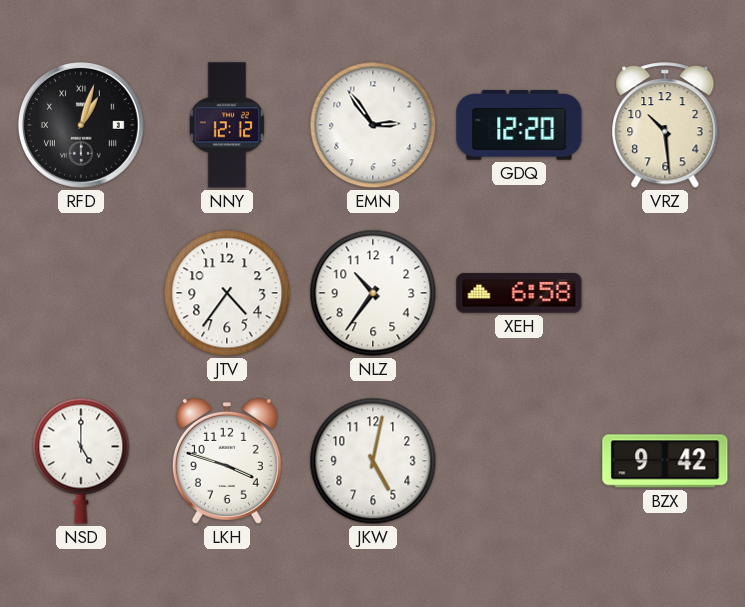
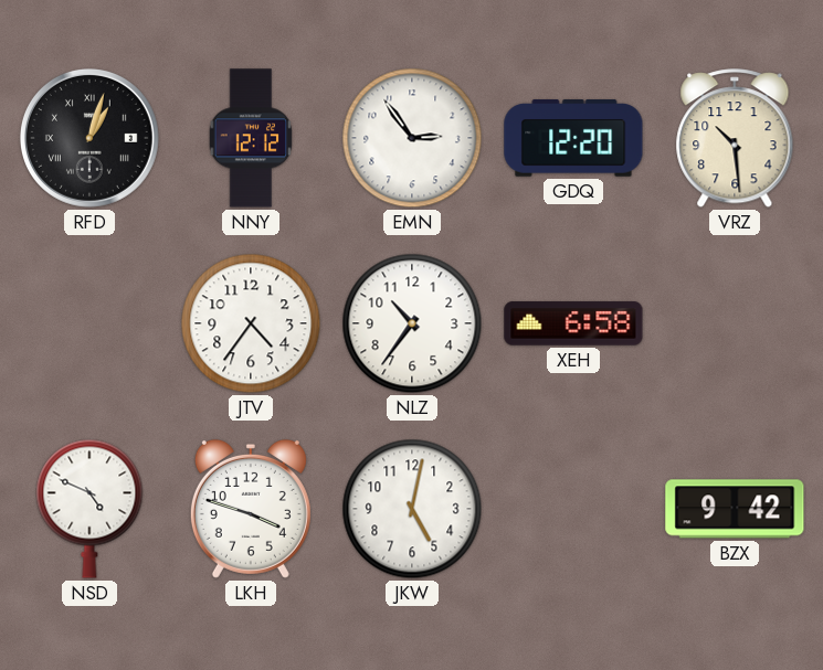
NSD: 5:00 -> 4:49 (89, 509)
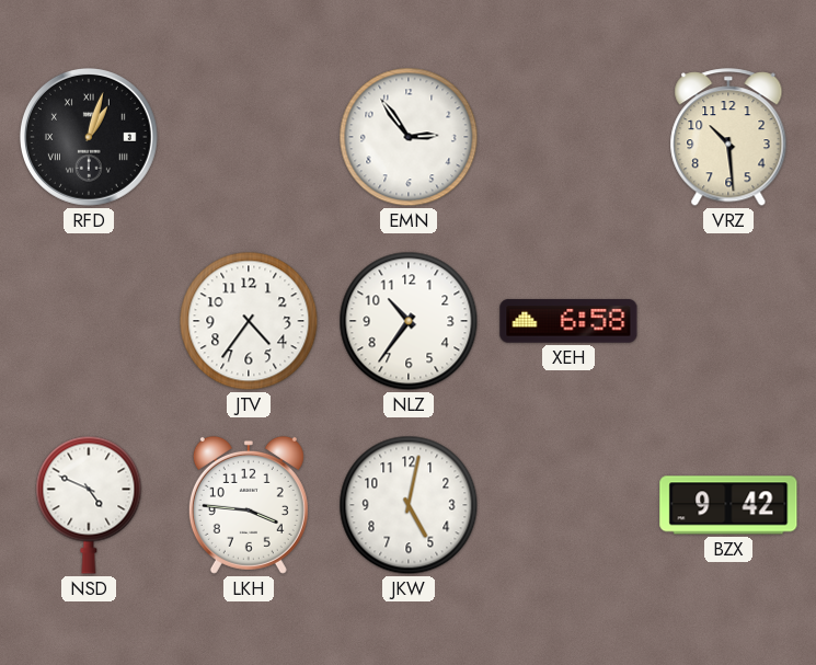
NNY: 12:12 -> none (251, 138)
GDQ: 12:20 -> none (573, 138)
LKH: 3:48 -> 3:46 (249, 505)
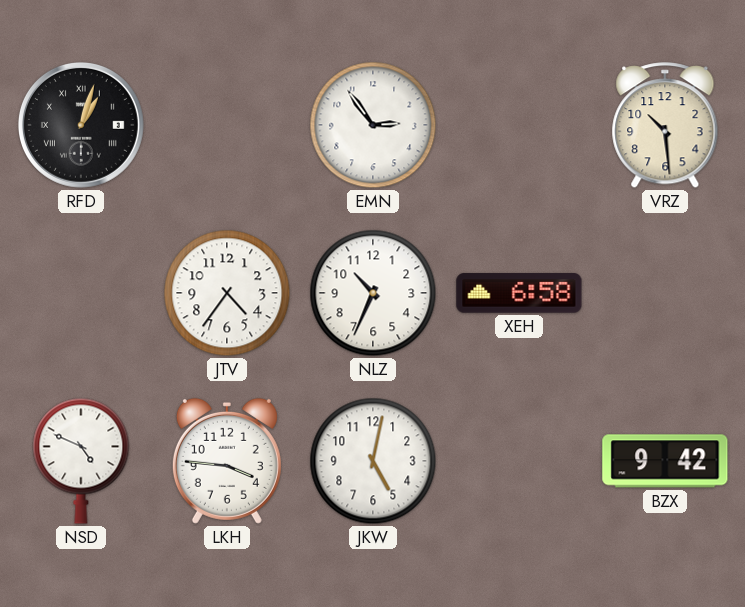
NLZ: 10:36 -> 10:34 (373, 293)
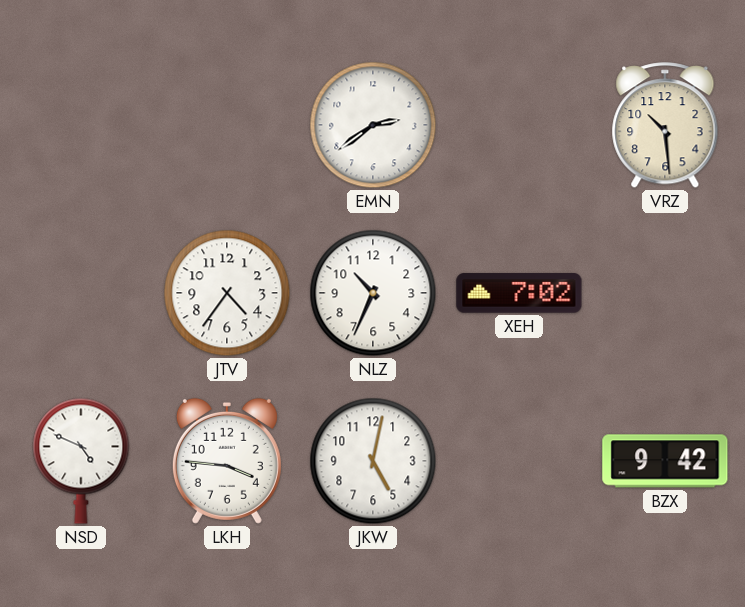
RFD: 1:03 -> none (81, 125)
EMN: 2:54 -> 2:39 (373, 125)
XEH: 6:58 -> 7:02 (519, 293)
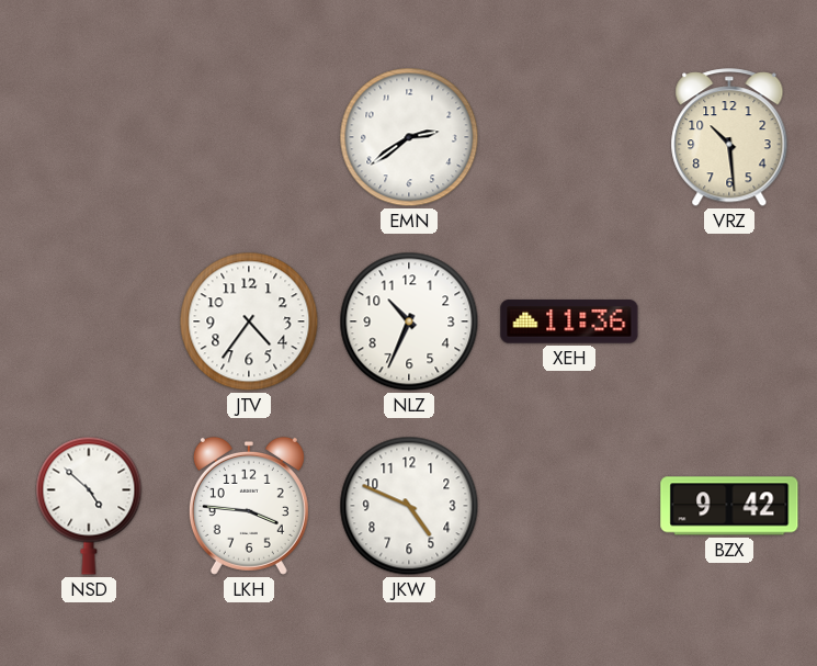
XEH: 7:02 -> 11:36 (569, 321)
NSD: 4:49 -> 4:52 (89, 506)
JKW: 5:02 -> 4:49 (409, 506)
